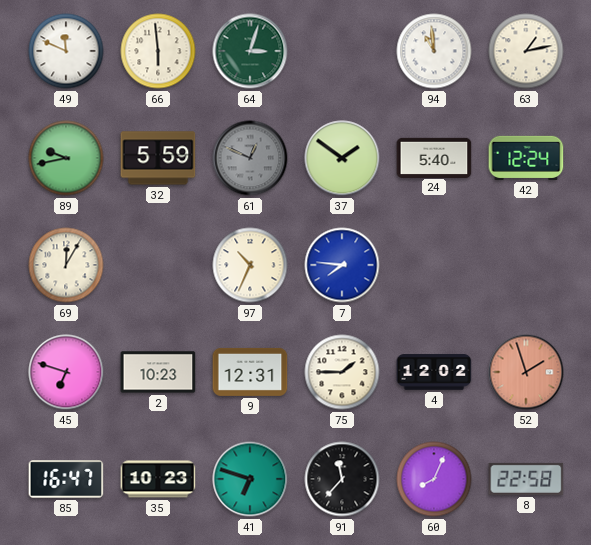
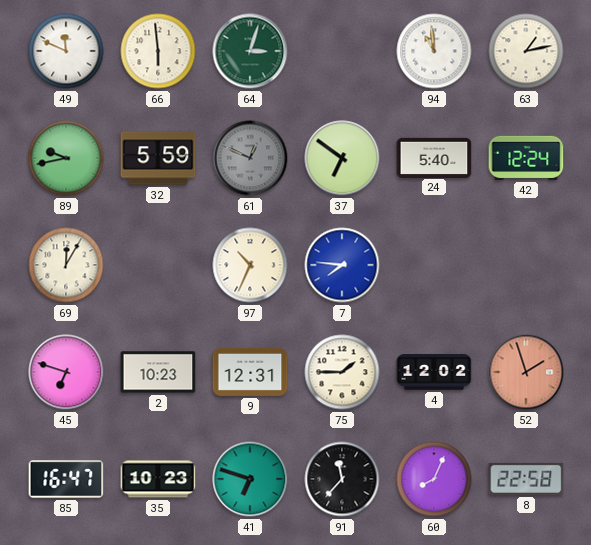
37: 1:51 -> 6:51 (342, 158)
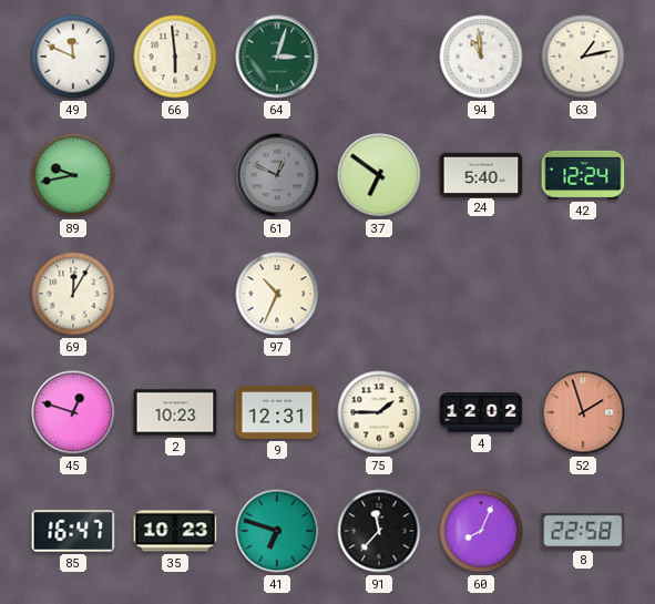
32: 5:59 -> none (158, 158)
7: 7:46 -> none (342, 265)
45: 6:48 -> 12:48 (73, 412)
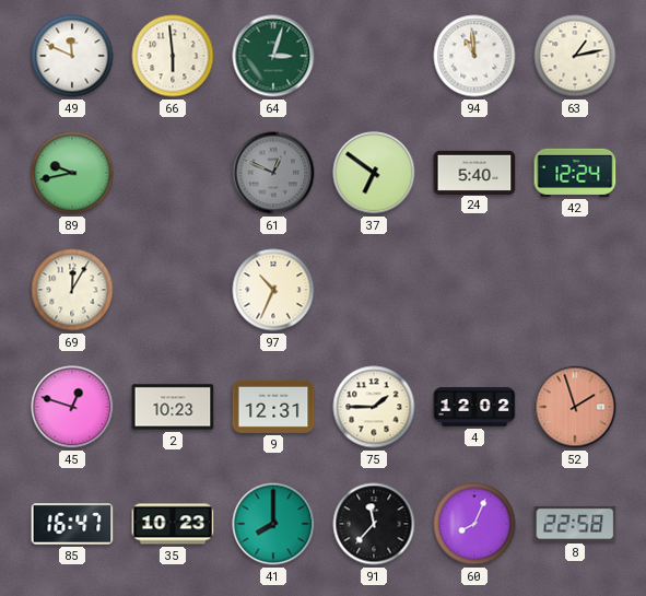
41: 6:48 -> 8:00 (273, 524)
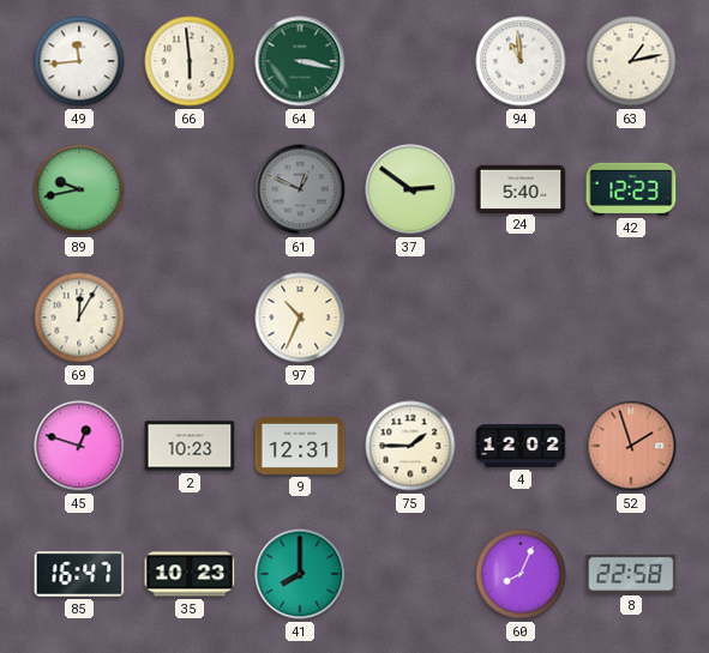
49: 11:49 -> 11:44 (79, 61)
64: 3:03 -> 3:17 (300, 61)
37: 6:51 -> 2:51 (410, 189)
42: 12:24 -> 12:23 (631, 189)
91: 11:37 -> none (374, 524)
